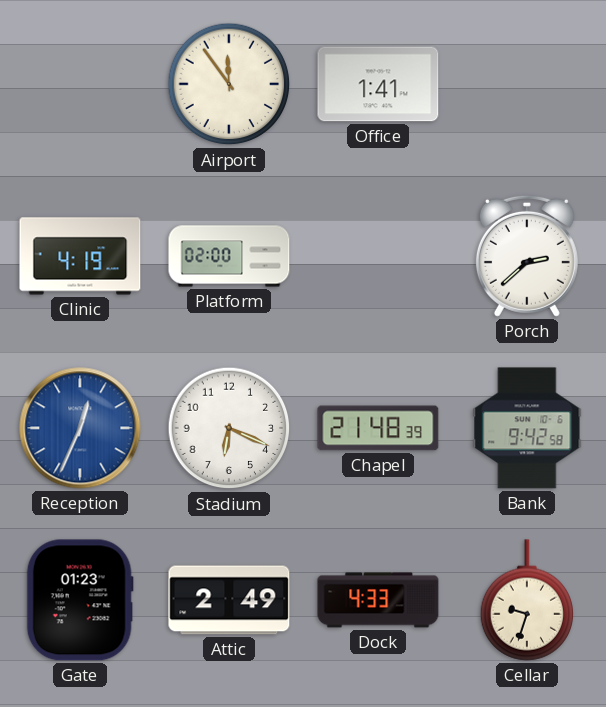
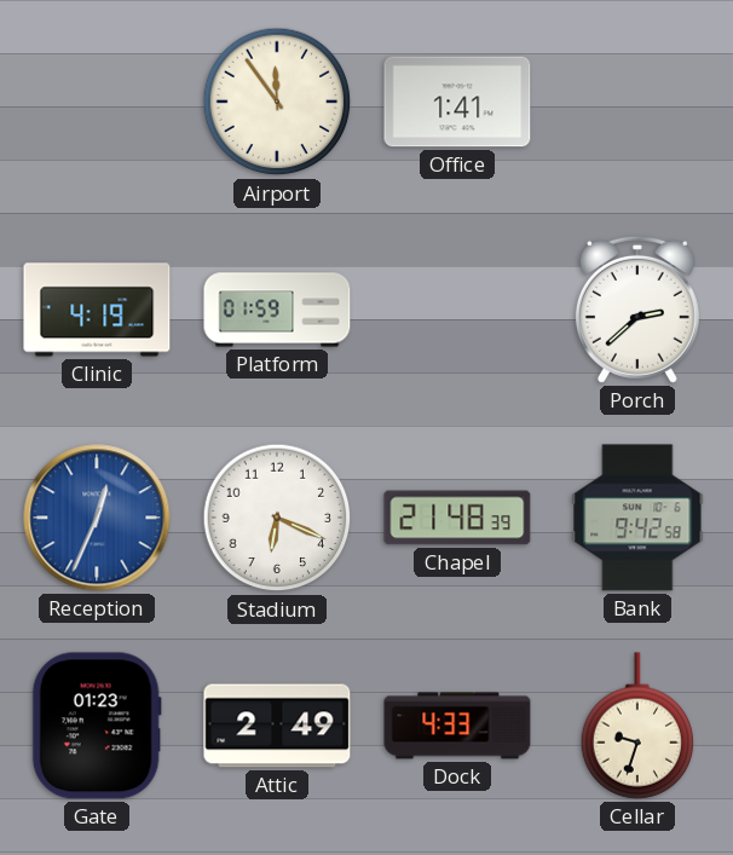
Platform: 02:00 -> 01:59 (277, 310)
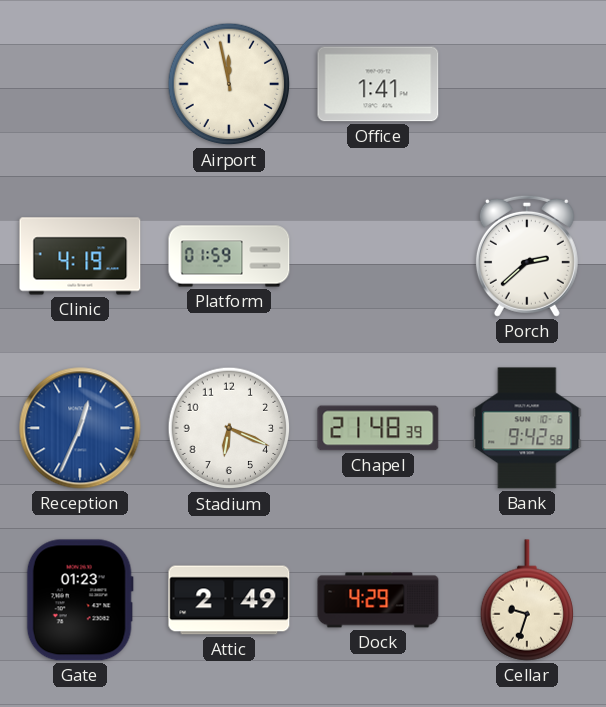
Airport: 11:54 -> 11:58 (229, 84)
Dock: 4:33 -> 4:29 (378, 600)
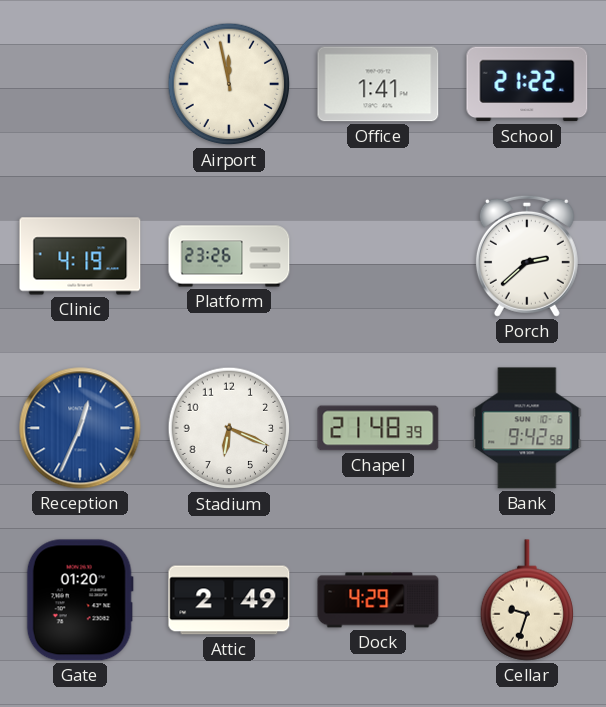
School: none -> 21:22 (527, 84)
Platform: 01:59 -> 23:26 (229, 256)
Gate: 01:23 -> 01:20 (80, 600)
